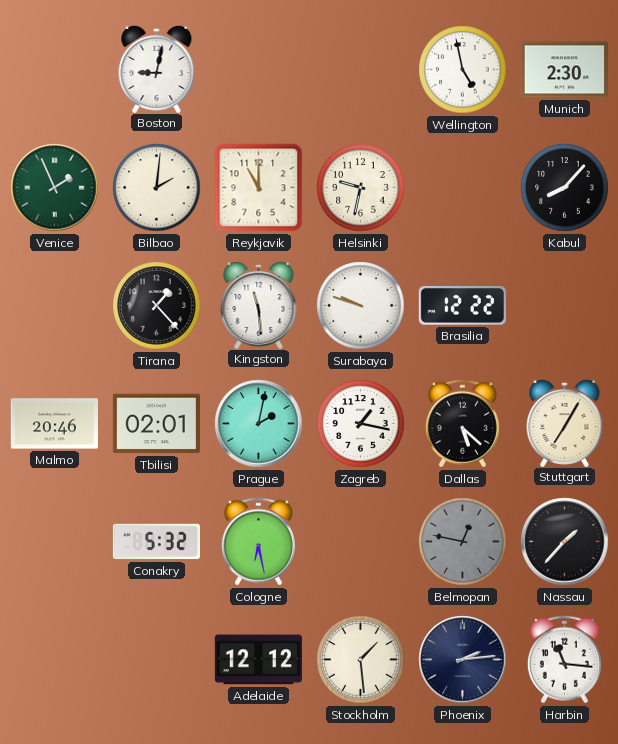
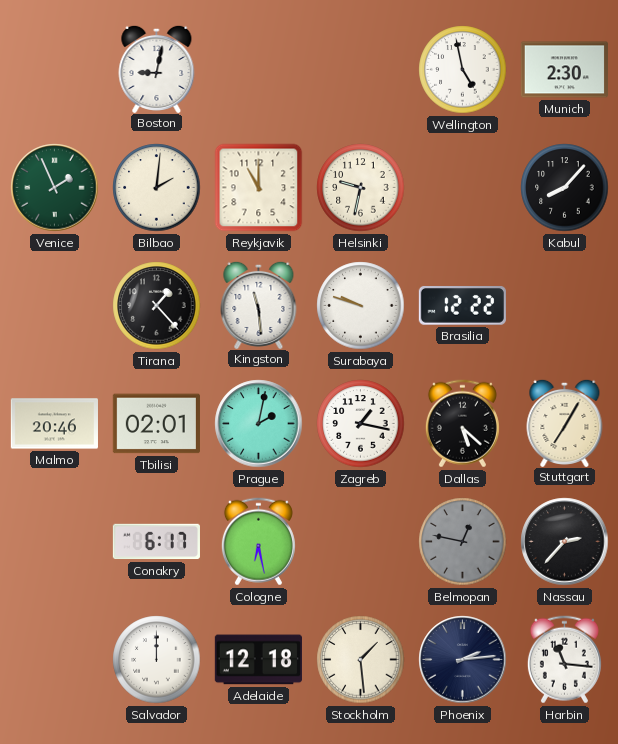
Conakry: 5:32 -> 6:17 (156, 542)
Nassau: 1:37 -> 2:37 (565, 542)
Salvador: none -> 12:00 (157, 660)
Adelaide: 12:12 -> 12:18 (258, 660)
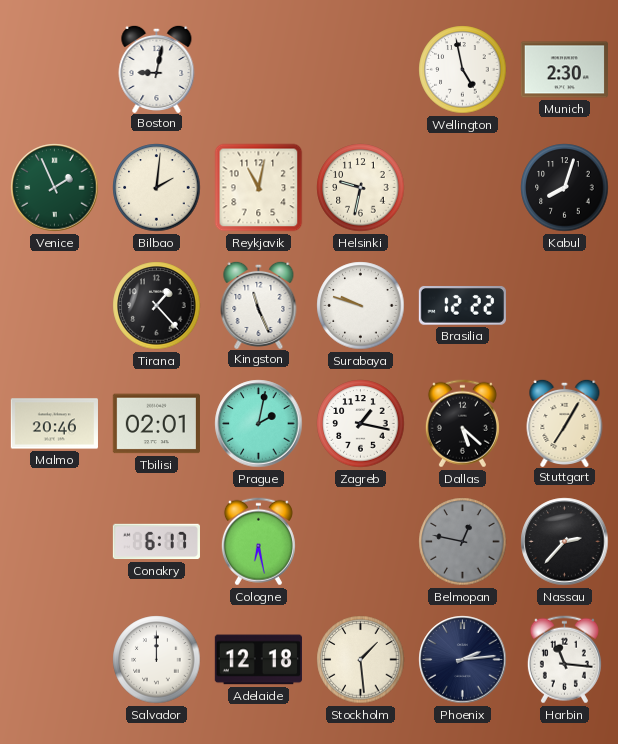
Reykjavik: 11:00 -> 11:02 (259, 188)
Kabul: 8:07 -> 8:03 (565, 188)
Kingston: 11:29 -> 11:26 (259, 304)
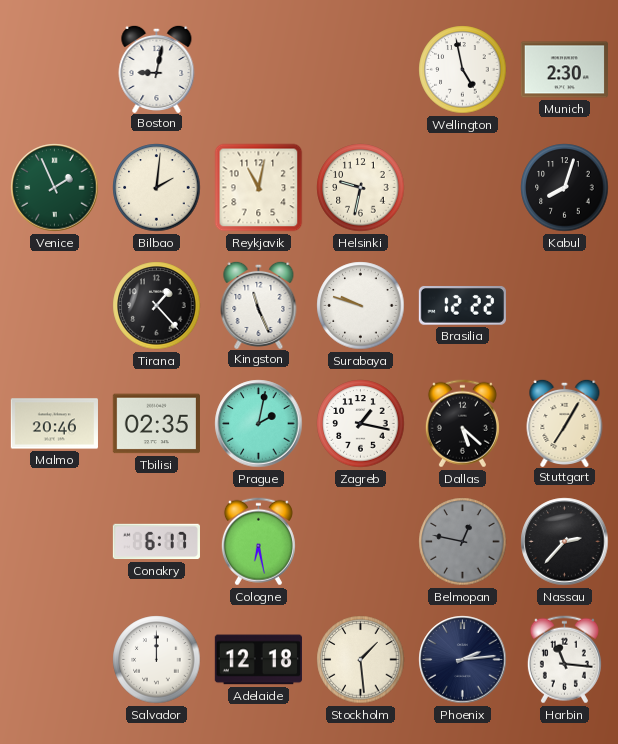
Tbilisi: 02:01 -> 02:35 (156, 424)
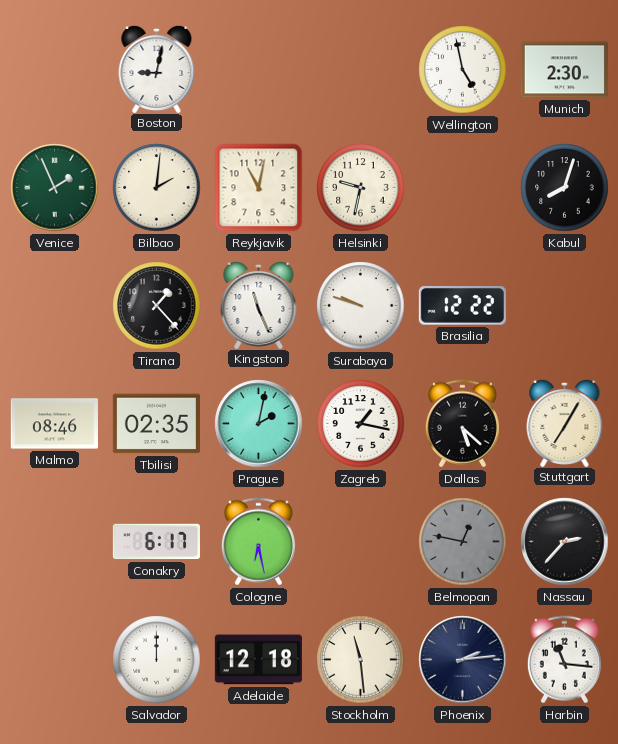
Malmo: 20:46 -> 08:46 (54, 424)
Stockholm: 1:29 -> 11:29 (361, 660)
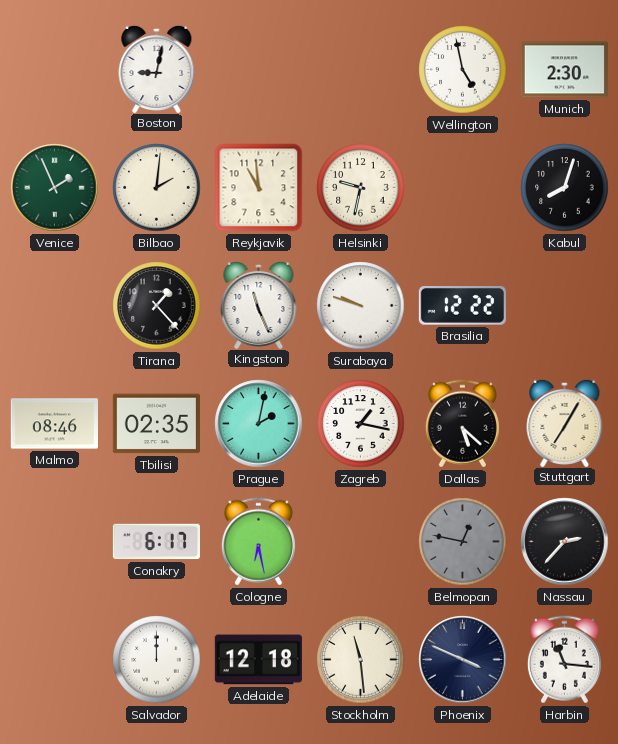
Reykjavik: 11:02 -> 10:59 (259, 188)
Phoenix: 2:14 -> 3:49 (463, 660)
